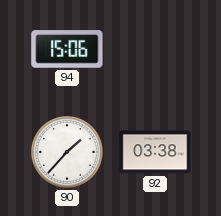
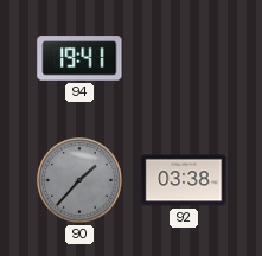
94: 15:06 -> 19:41 (79, 58)
90 dial: white -> grey (81, 181)
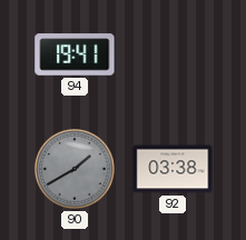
90: 1:37 -> 1:40 (76, 170)
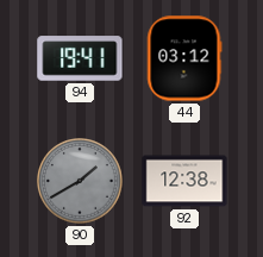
44: none -> 03:12 (184, 58)
92: 03:38 -> 12:38 (184, 181)
